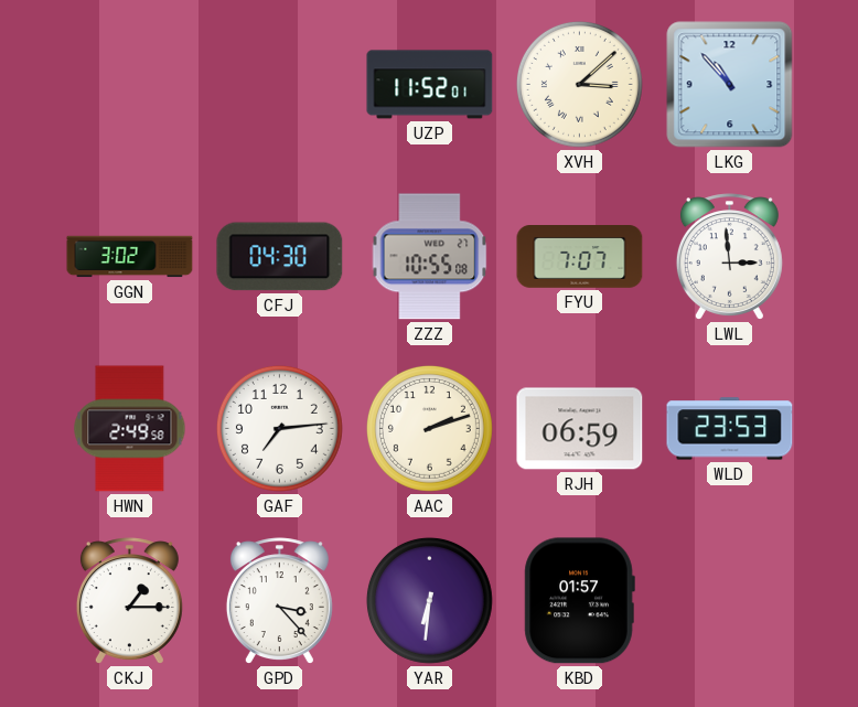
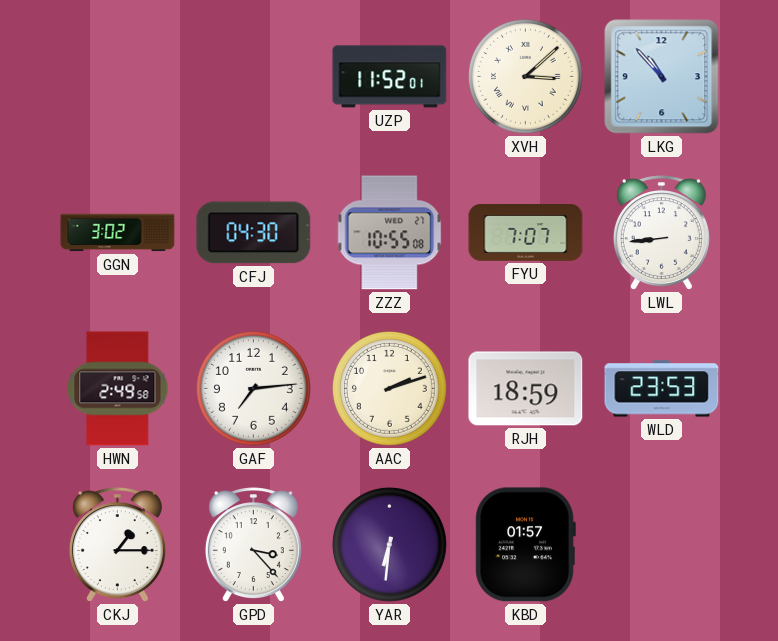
LWL: 2:59 -> 8:44 (661, 233)
RJH: 06:59 -> 18:59 (526, 389)
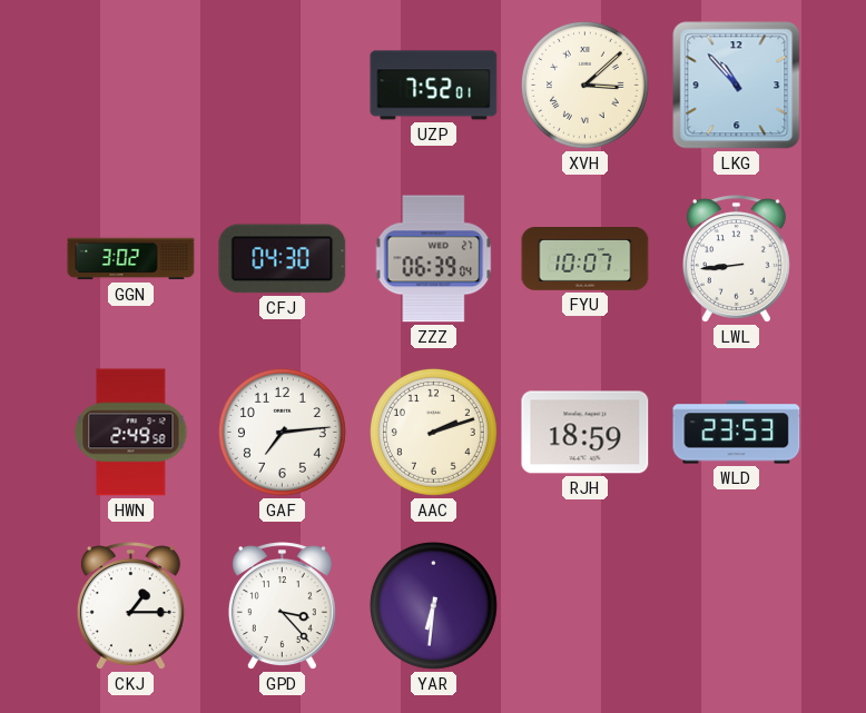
UZP: 11:52 -> 7:52 (434, 86)
ZZZ: 10:55 -> 06:39 (434, 259)
FYU: 7:07 -> 10:07 (585, 259)
KBD: 01:57 -> none (525, 545)
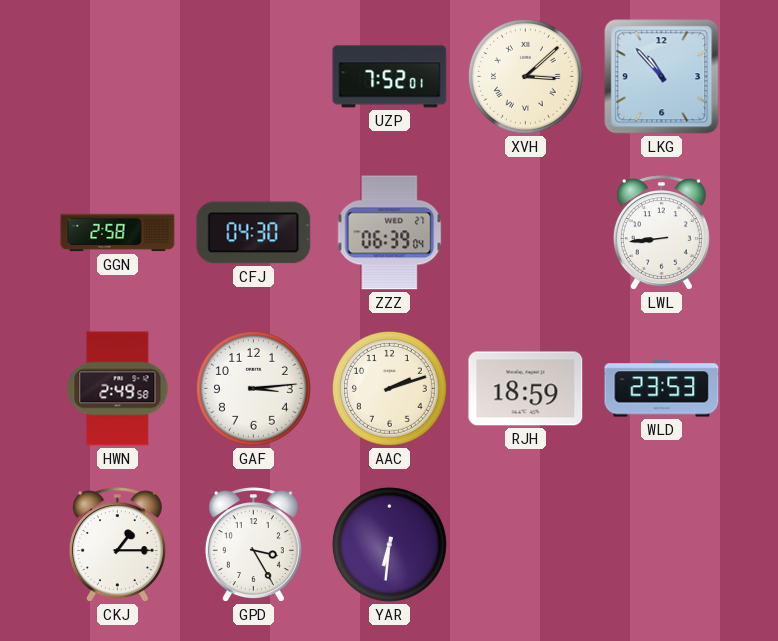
GGN: 3:02 -> 2:58 (118, 233)
FYU: 10:07 -> none (585, 259)
GAF: 7:14 -> 3:14 (253, 388)
GPD: 3:23 -> 3:25 (253, 545)
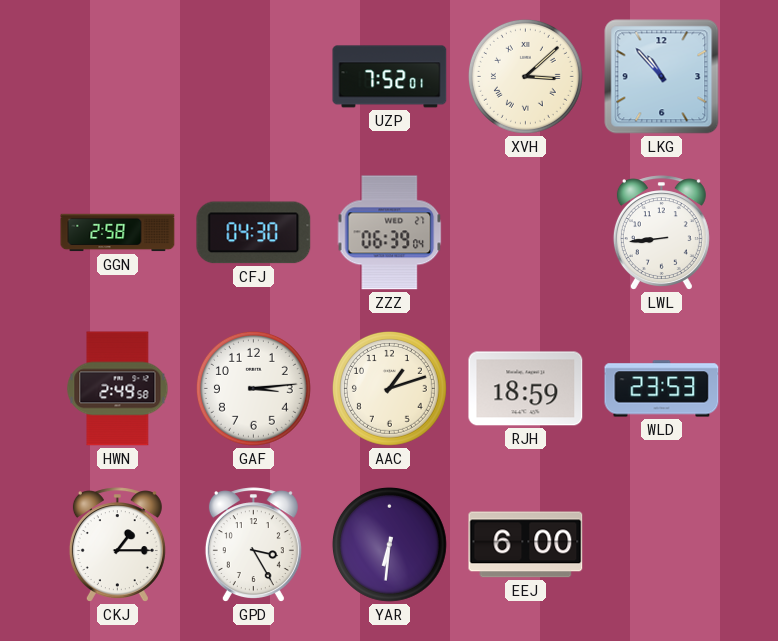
AAC: 2:12 -> 1:12 (389, 388)
EEJ: none -> 6:00 (526, 545)
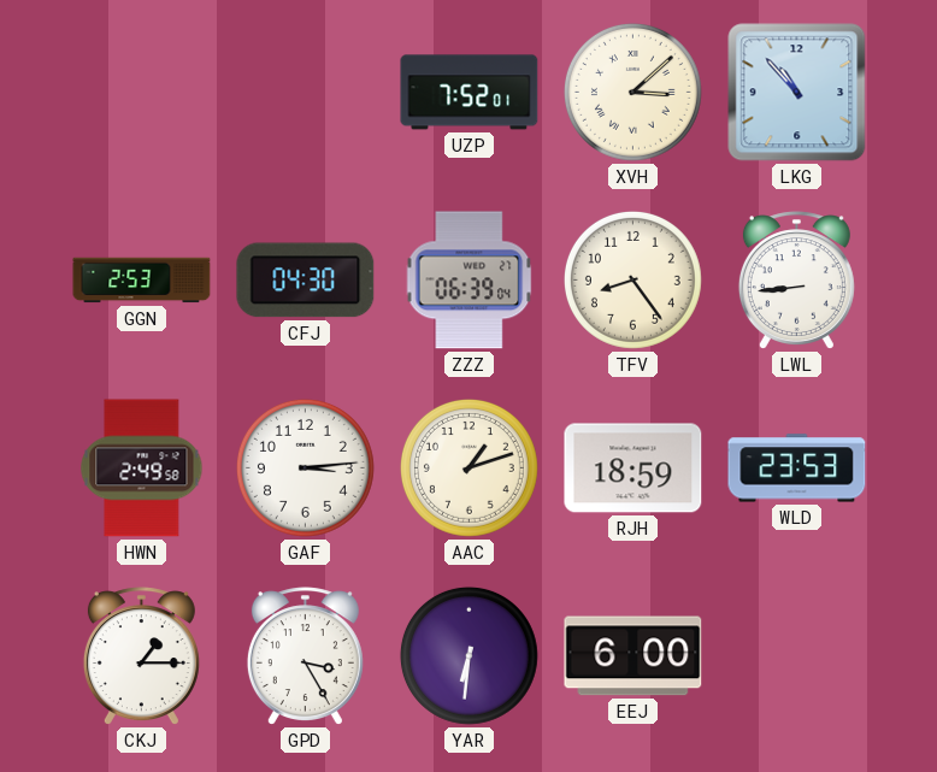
GGN: 2:58 -> 2:53 (142, 281)
TFV: none -> 8:24 (632, 279)
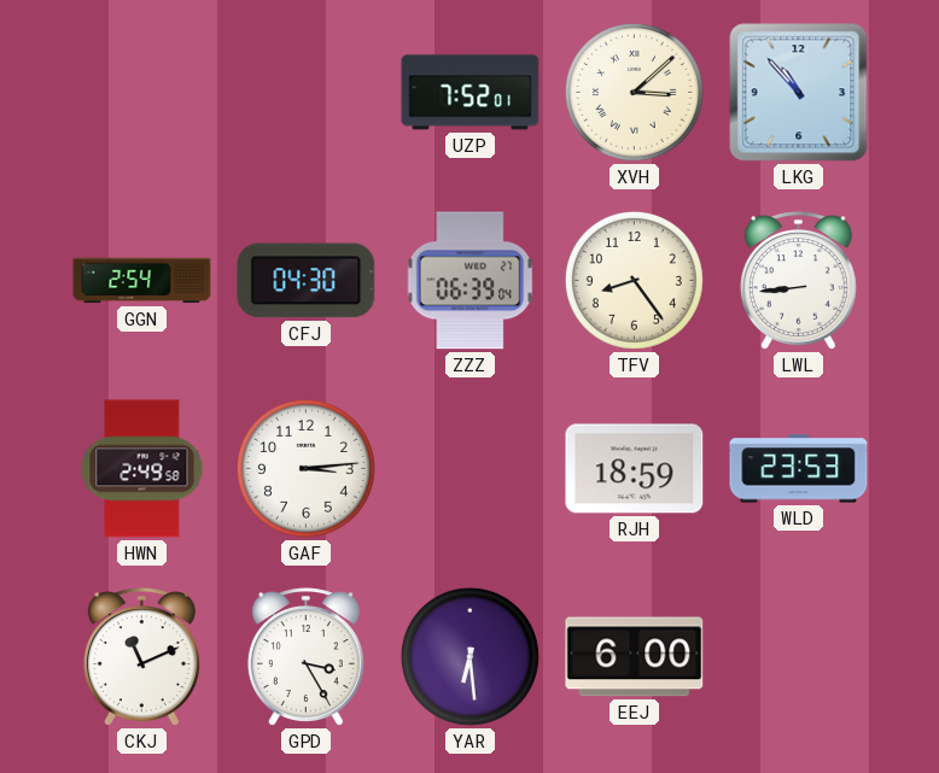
GGN: 2:53 -> 2:54 (142, 281)
AAC: 1:12 -> none (469, 467)
CKJ: 1:15 -> 11:11 (141, 657)
YAR: 6:31 -> 6:29 (469, 656)
